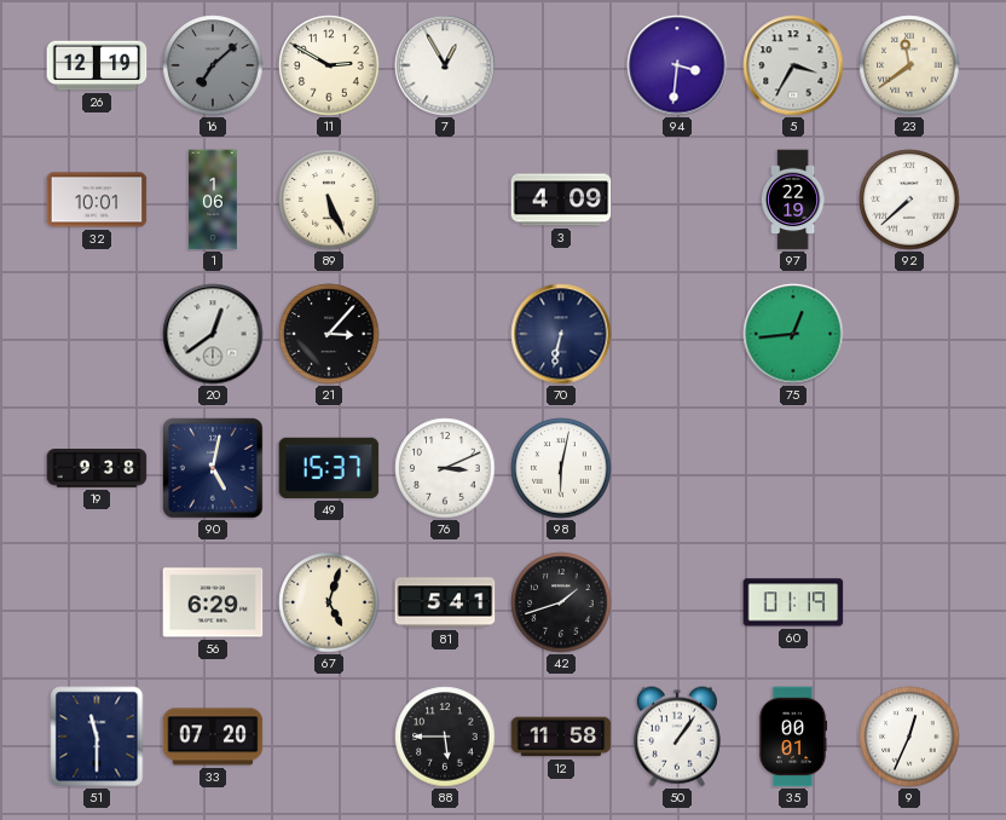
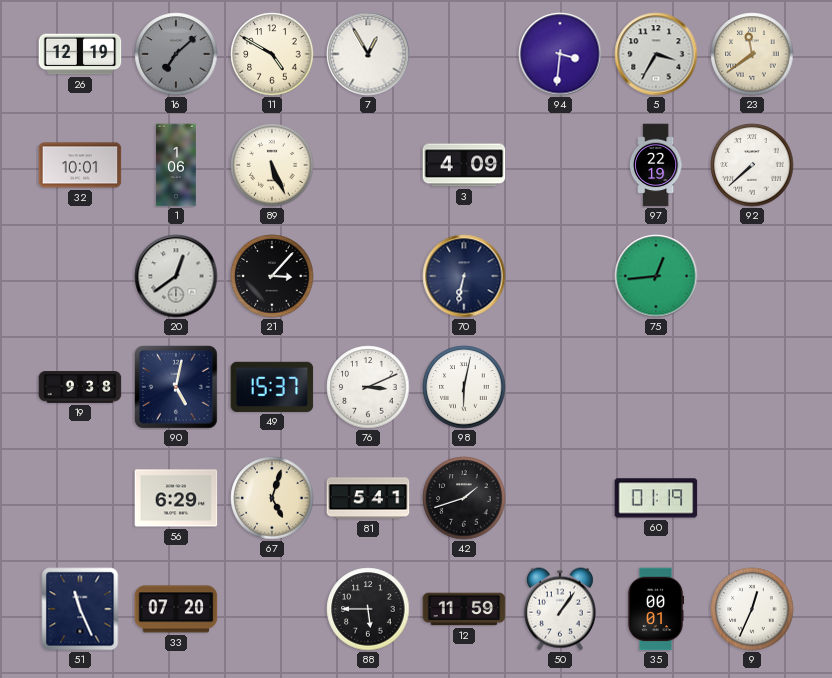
11: 2:50 -> 4:50 (272, 54)
51: 11:30 -> 11:26 (80, 609)
12: 11:58 -> 11:59 (464, 609)
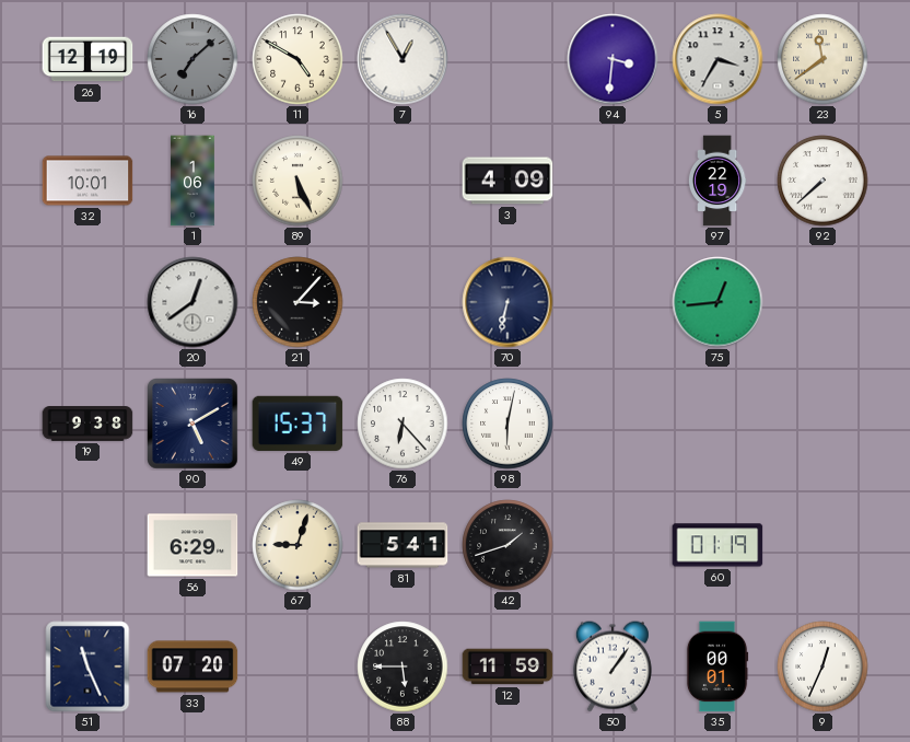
90: 5:02 -> 5:10 (194, 425)
76: 3:11 -> 6:23 (402, 424)
67: 5:03 -> 9:03 (297, 545)
